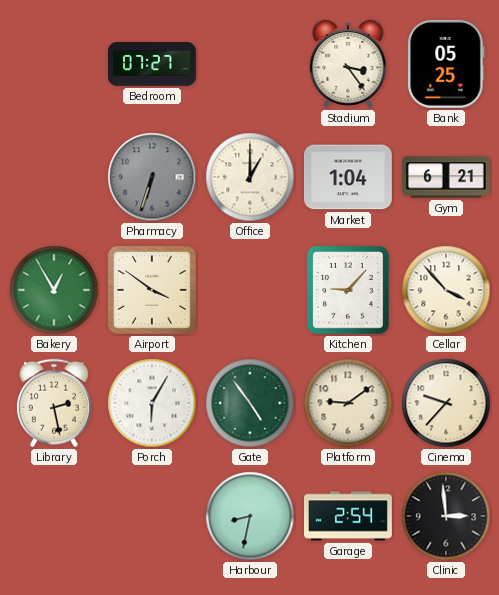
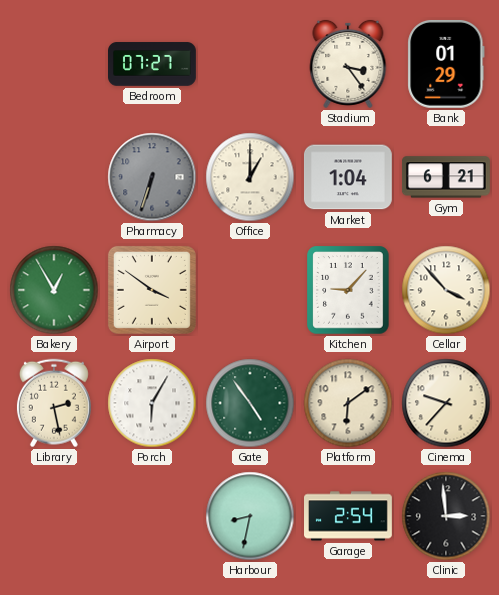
Bank: 05:25 -> 01:29 (446, 64)
Platform: 9:09 -> 6:09 (348, 403)
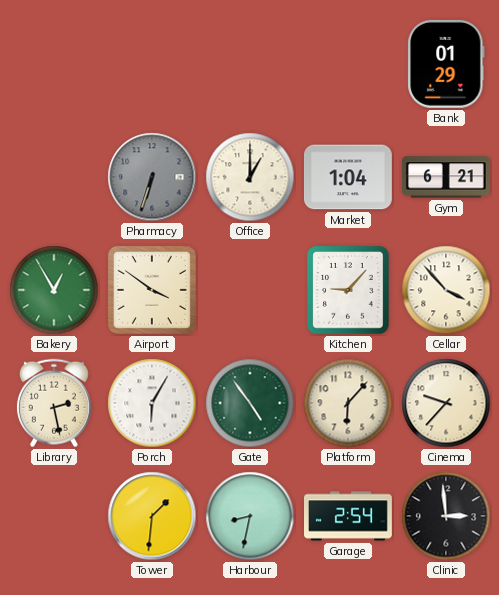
Bedroom: 07:27 -> none (153, 64)
Stadium: 3:24 -> none (348, 64)
Platform: 6:09 -> 6:07 (348, 403)
Tower: none -> 1:31 (152, 516)
